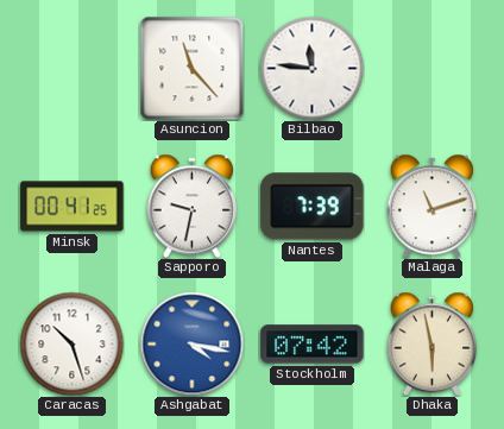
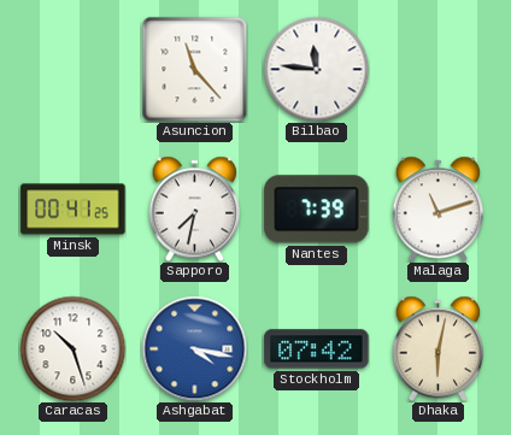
Sapporo: 9:32 -> 7:32 (194, 208)
Dhaka: 5:58 -> 6:02 (437, 348)
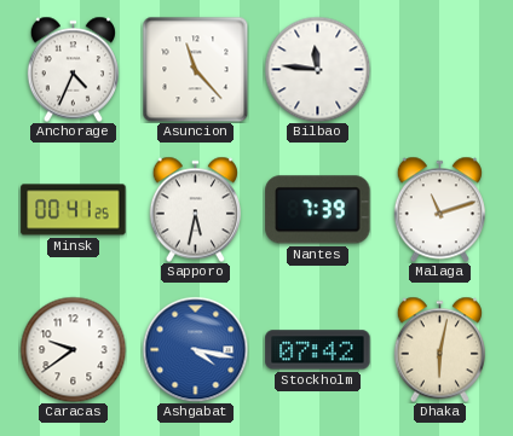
Anchorage: none -> 4:34 (73, 69)
Sapporo: 7:32 -> 5:32 (195, 209)
Caracas: 10:27 -> 9:39 (73, 349)
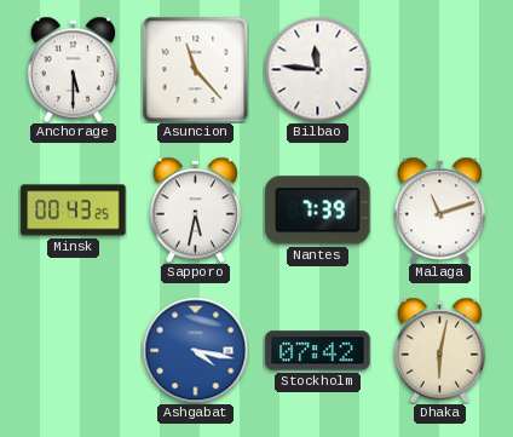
Anchorage: 4:34 -> 5:30 (73, 69)
Minsk: 00:41 -> 00:43 (74, 211)
Caracas: 9:39 -> none (73, 349)
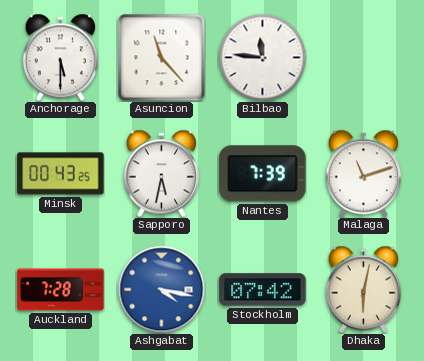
Auckland: none -> 7:28 (61, 290)
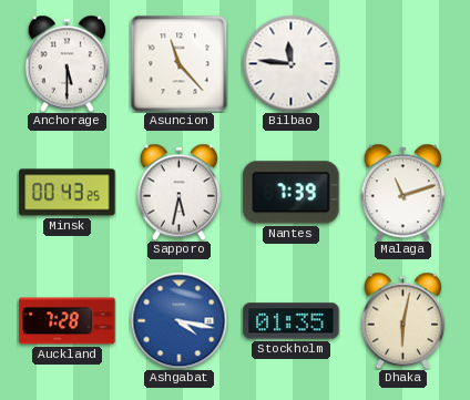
Stockholm: 07:42 -> 01:35 (292, 321)
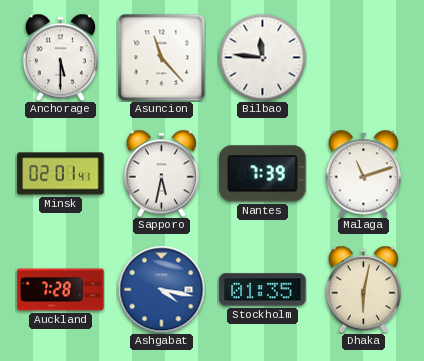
Minsk: 00:43 -> 02:01 (61, 174)
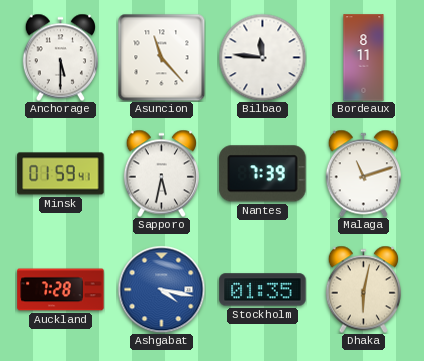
Bordeaux: none -> 8:11 (364, 58)
Minsk: 02:01 -> 01:59 (61, 174)
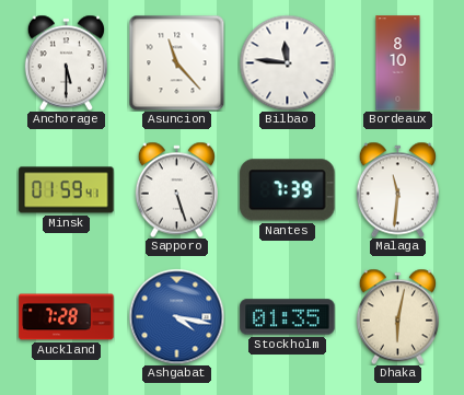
Bordeaux: 8:11 -> 8:10 (398, 63)
Sapporo: 5:32 -> 5:27 (176, 189)
Malaga: 11:12 -> 11:31 (397, 189)
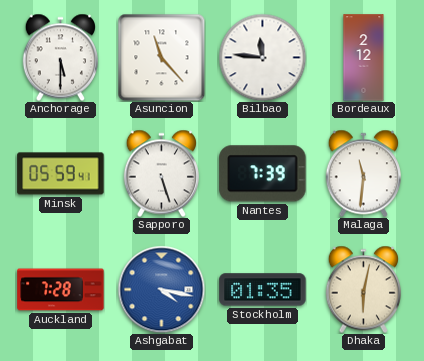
Bordeaux: 8:10 -> 2:12 (364, 58)
Minsk: 01:59 -> 05:59 (61, 174)
